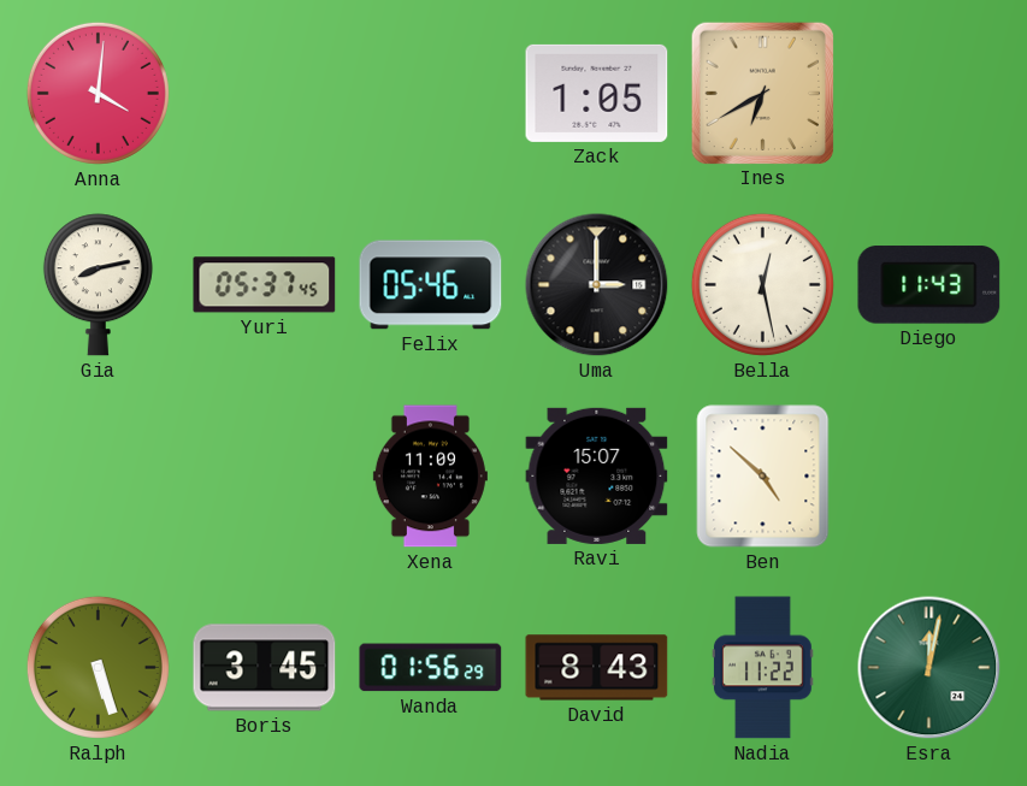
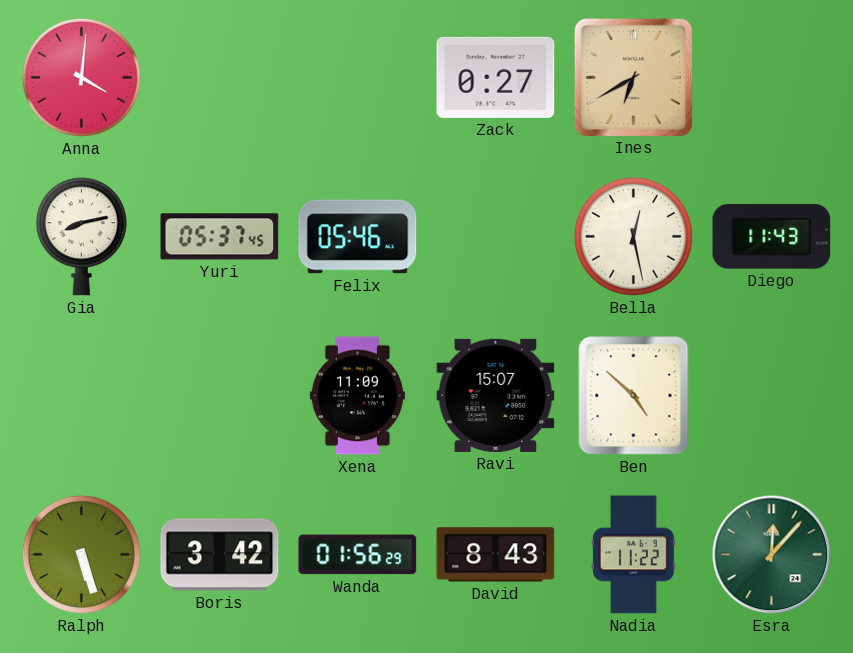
Zack: 1:05 -> 0:27 (496, 77)
Uma: 3:00 -> none (597, 285)
Boris: 3:45 -> 3:42 (220, 555)
Esra: 12:02 -> 12:07 (772, 555)
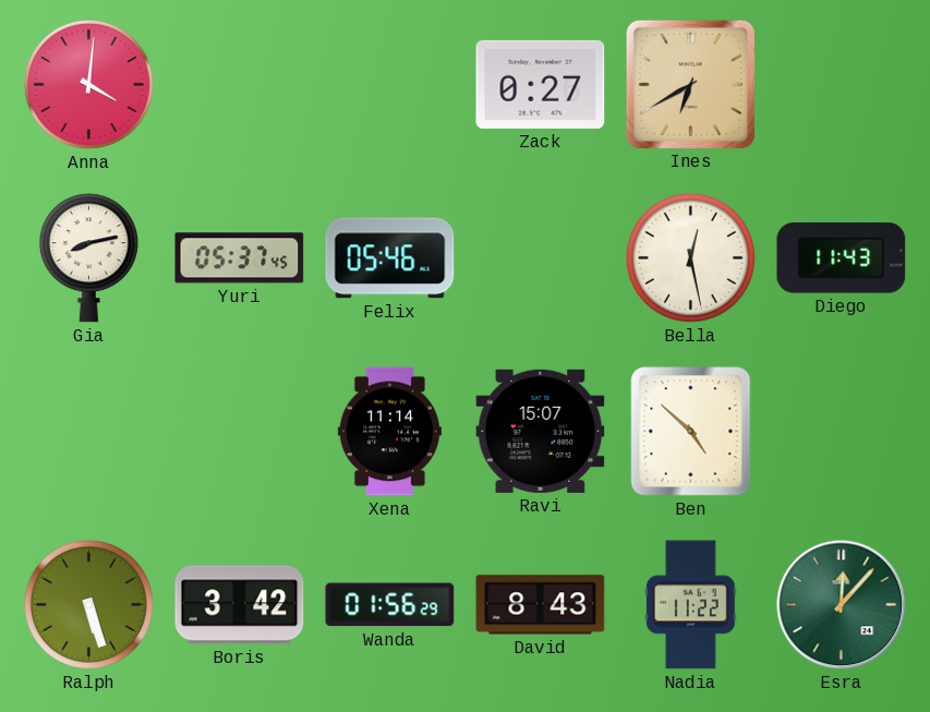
Xena: 11:09 -> 11:14 (389, 432)
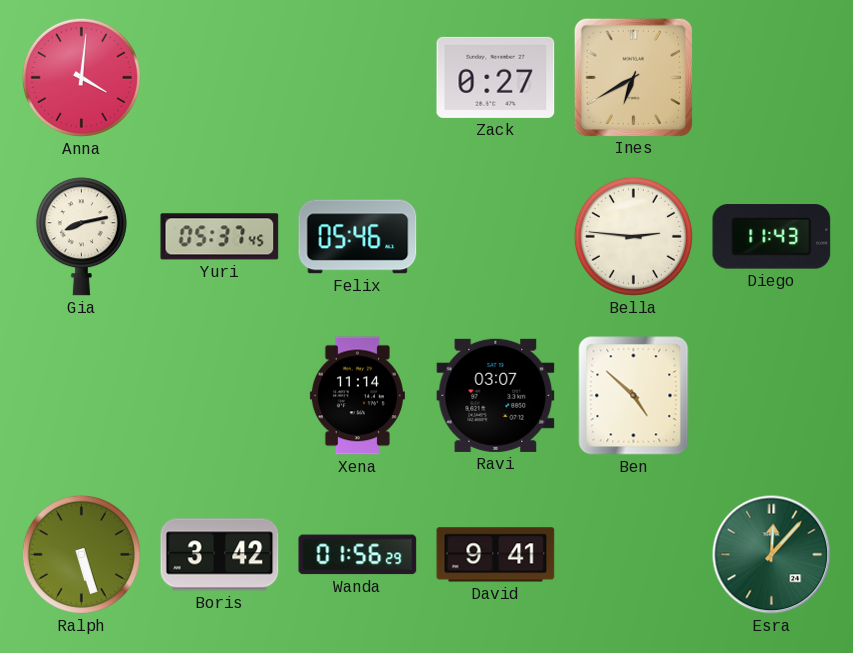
Bella: 12:28 -> 2:46 (633, 236)
Ravi: 15:07 -> 03:07 (496, 395)
David: 8:43 -> 9:41 (496, 555)
Nadia: 11:22 -> none (690, 605)
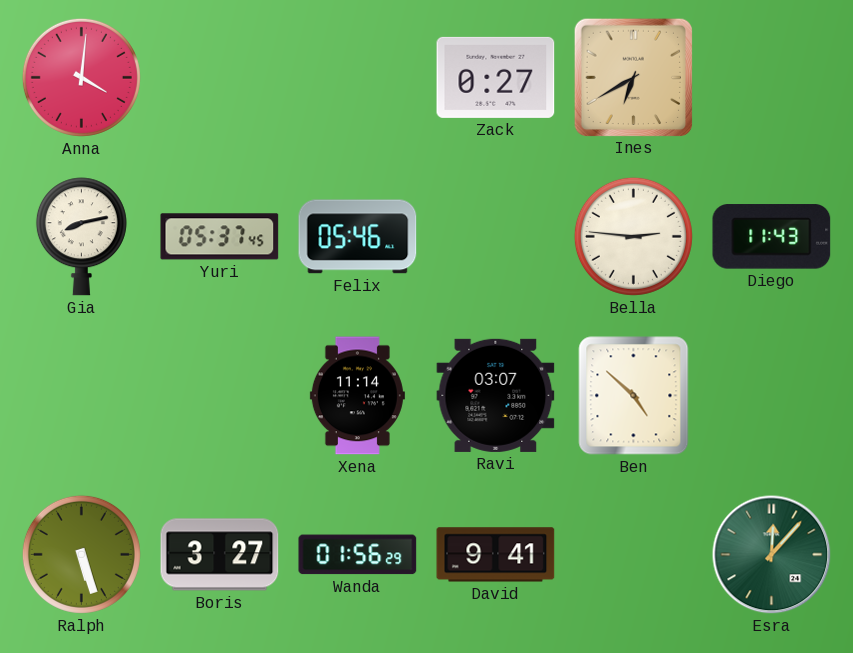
Boris: 3:42 -> 3:27 (220, 555)
